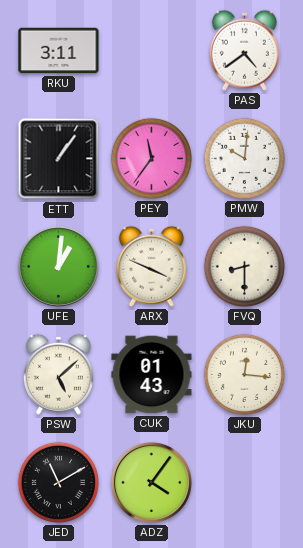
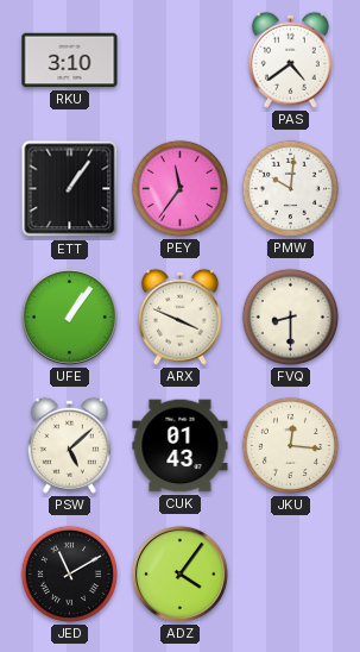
RKU: 3:11 -> 3:10 (70, 61)
UFE: 1:01 -> 1:06 (69, 316)
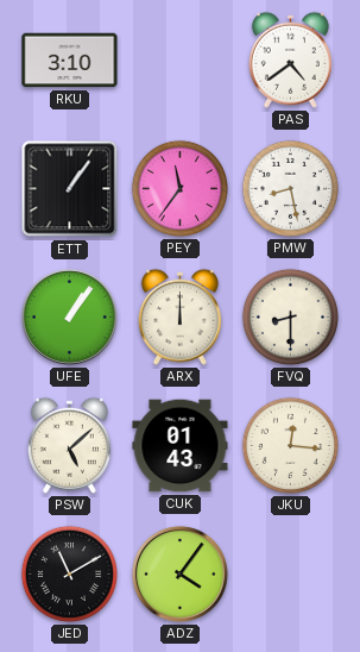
PMW: 10:01 -> 8:28 (290, 188)
ARX: 3:49 -> 12:00 (179, 316)
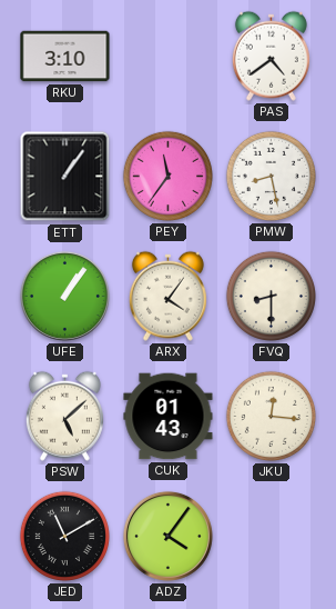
ARX: 12:00 -> 4:06 (167, 296)
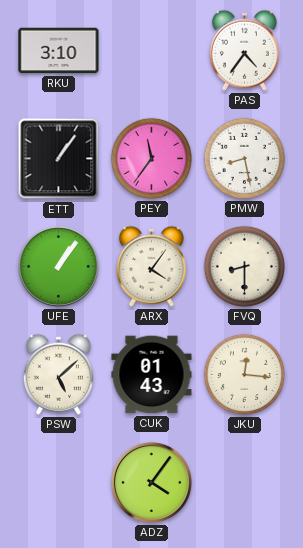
PAS: 4:39 -> 4:36 (244, 50)
JED: 11:10 -> none (64, 536)
